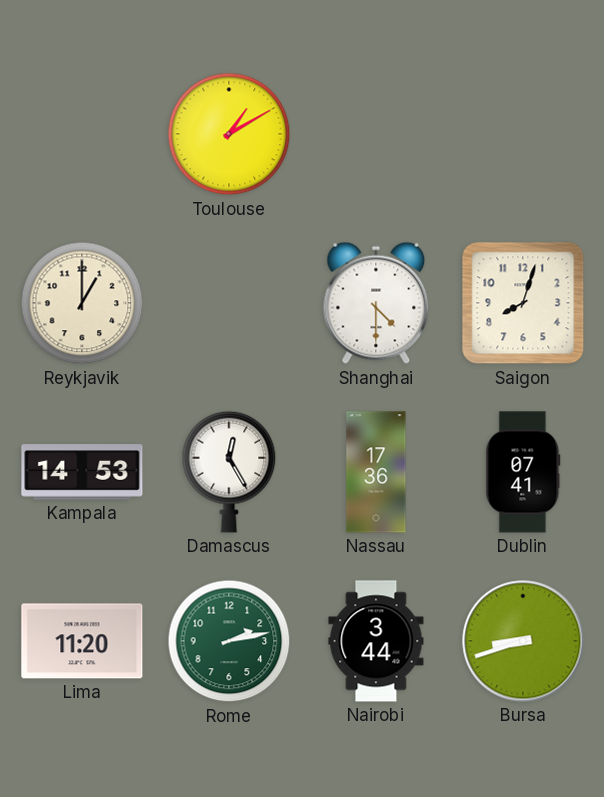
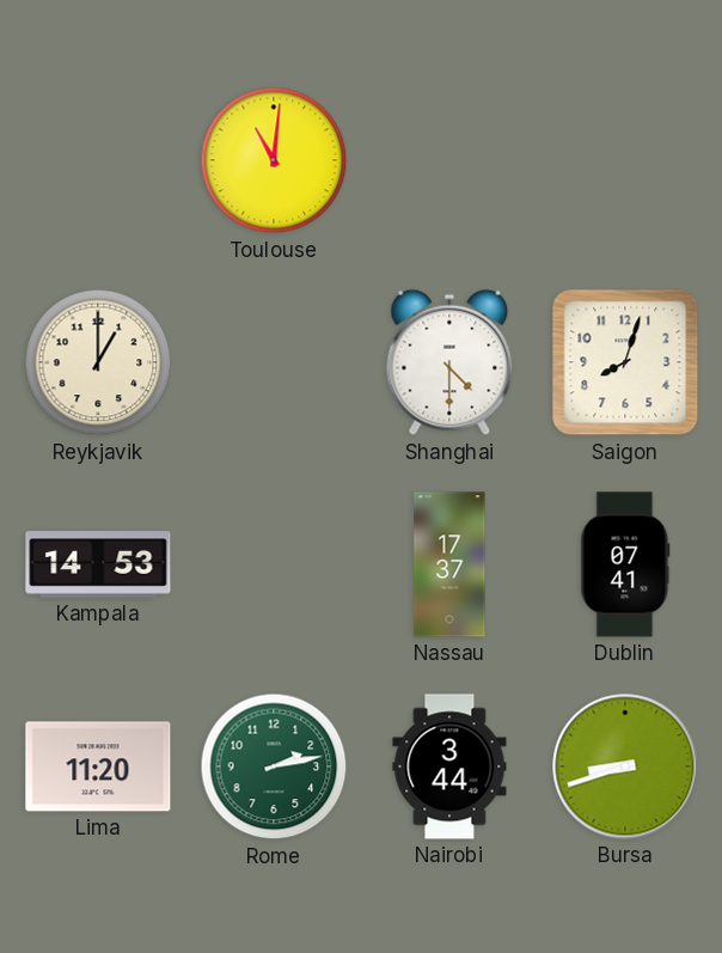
Toulouse: 1:10 -> 11:01 (274, 160)
Damascus: 12:25 -> none (229, 472)
Nassau: 17:36 -> 17:37 (449, 564)
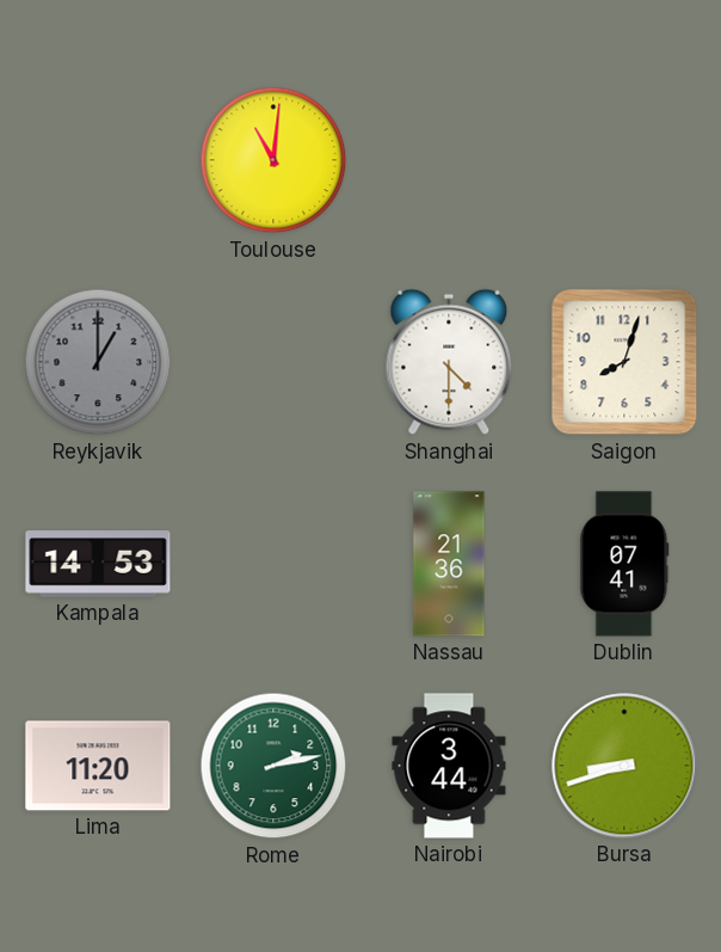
Reykjavik dial: cream -> grey (98, 362)
Nassau: 17:37 -> 21:36 (449, 564)
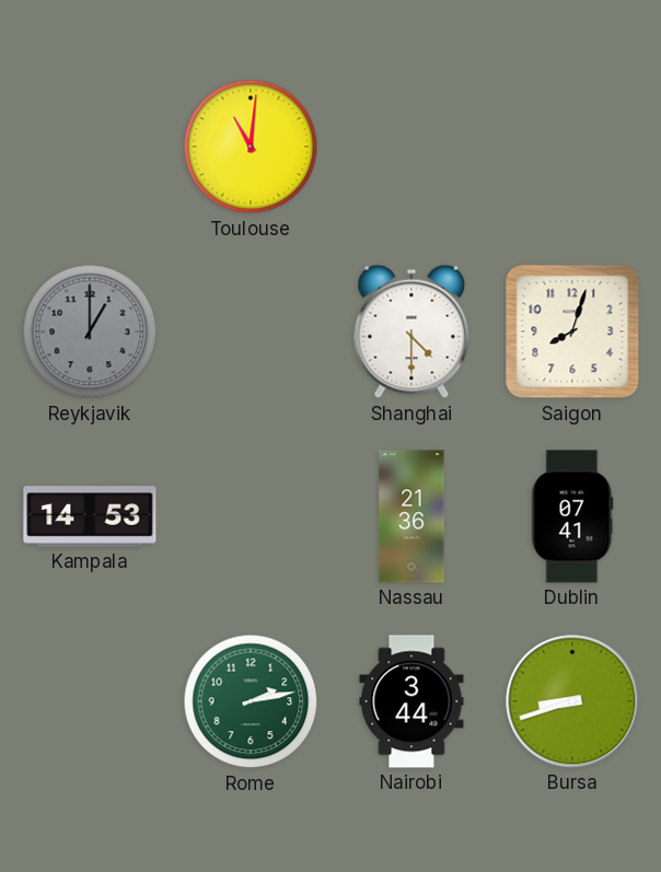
Lima: 11:20 -> none (98, 766)
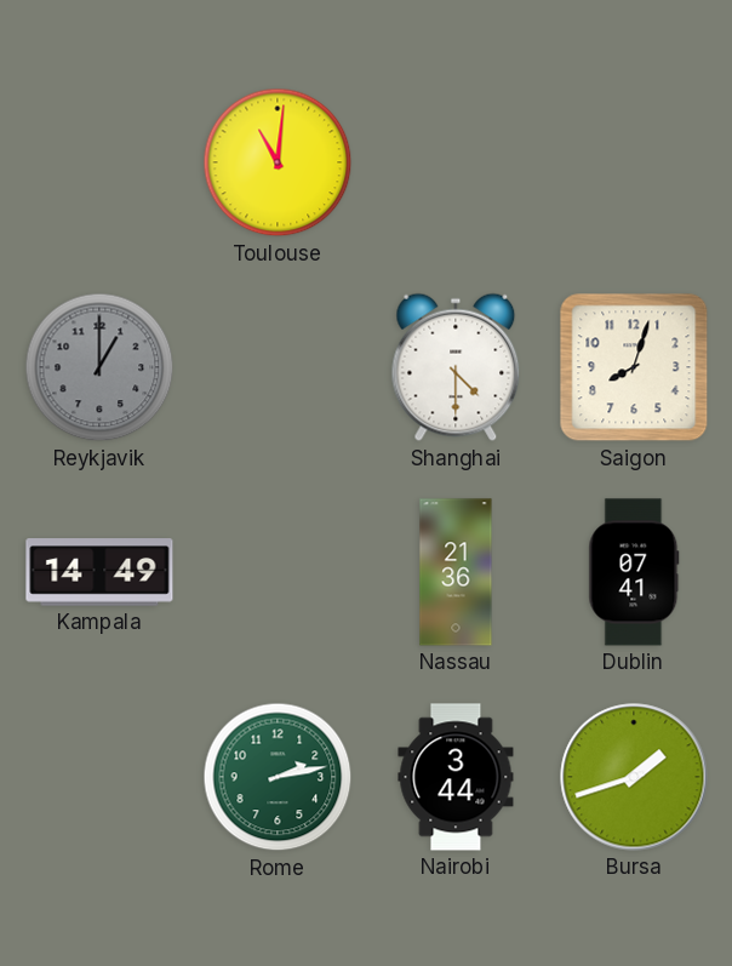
Kampala: 14:53 -> 14:49 (99, 572)
Bursa: 8:42 -> 1:42 (634, 777)
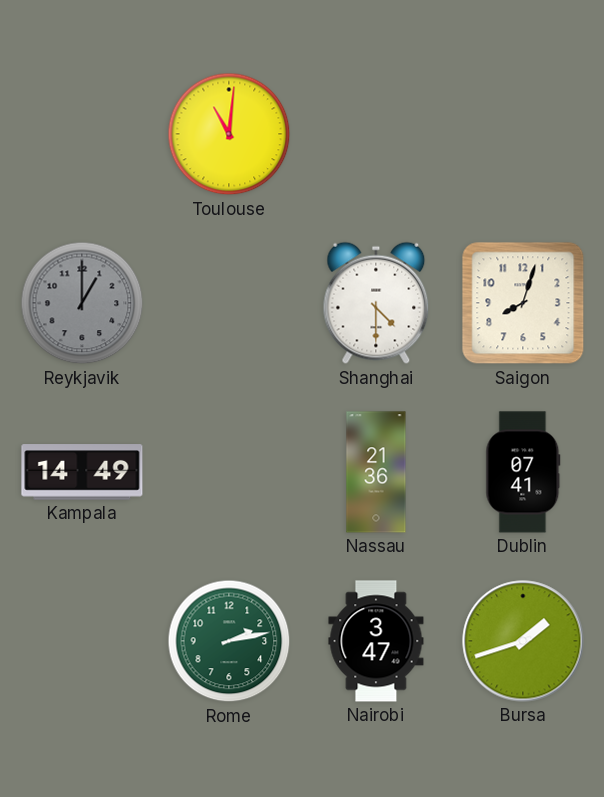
Nairobi: 3:44 -> 3:47 (376, 641)
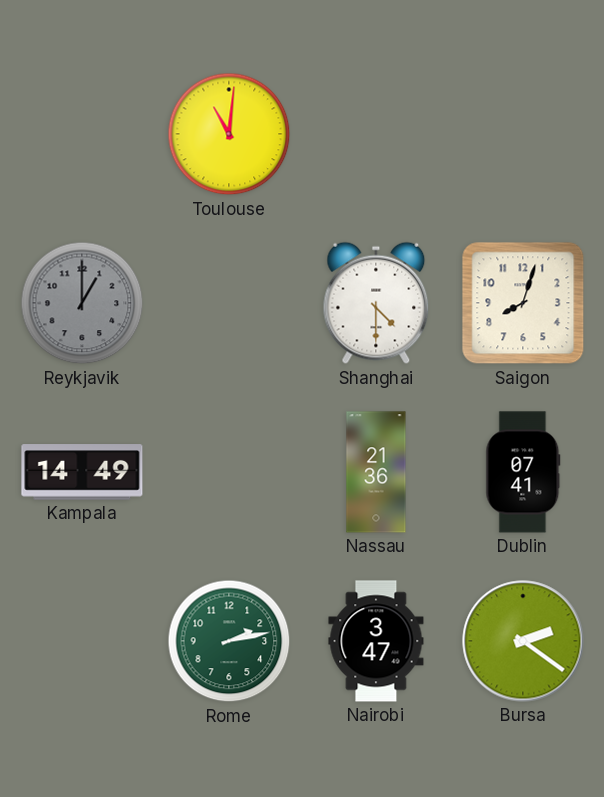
Bursa: 1:42 -> 2:21 (523, 641)
